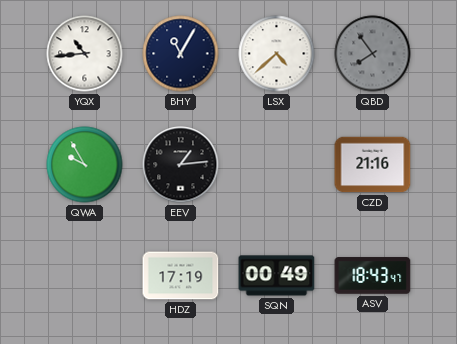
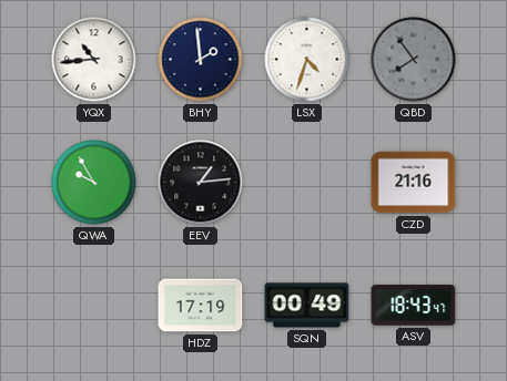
BHY: 11:05 -> 1:59 (201, 60)
LSX: 4:38 -> 4:33 (307, 60)
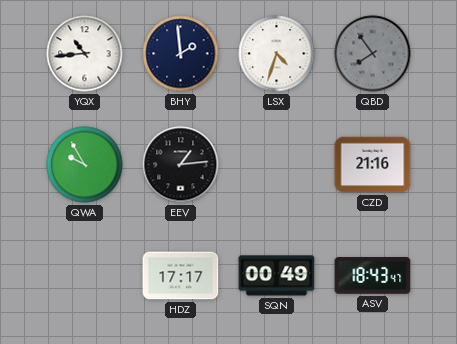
HDZ: 17:19 -> 17:17 (181, 276)
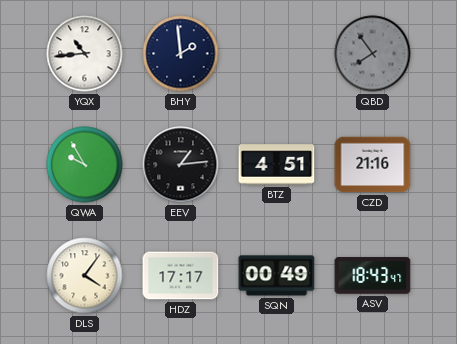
LSX: 4:33 -> none (277, 54)
BTZ: none -> 4:51 (277, 165)
DLS: none -> 4:06 (85, 276)
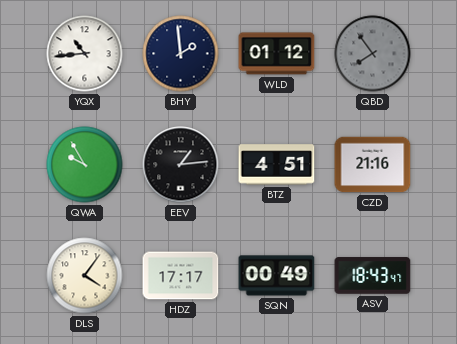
WLD: none -> 01:12 (277, 54)
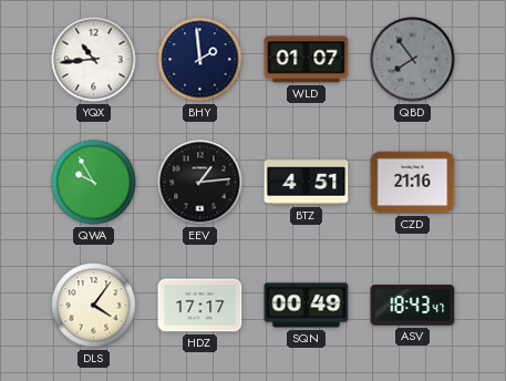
WLD: 01:12 -> 01:07 (307, 60)
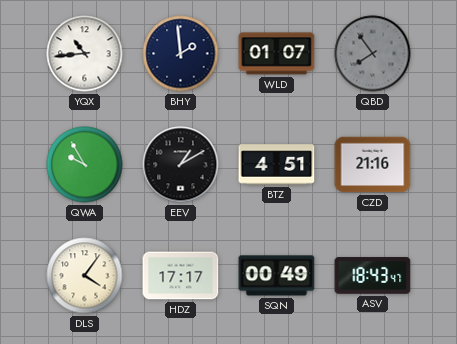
EEV: 1:14 -> 1:10 (181, 165)
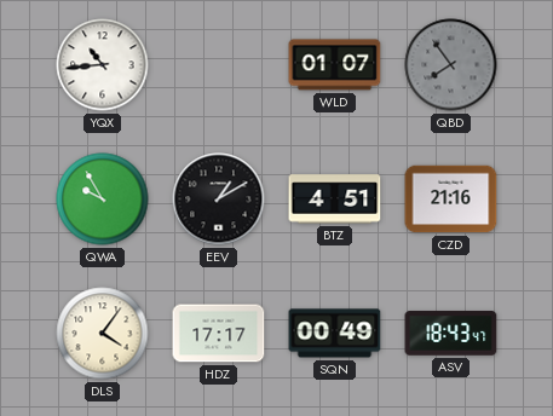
BHY: 1:59 -> none (181, 54)
